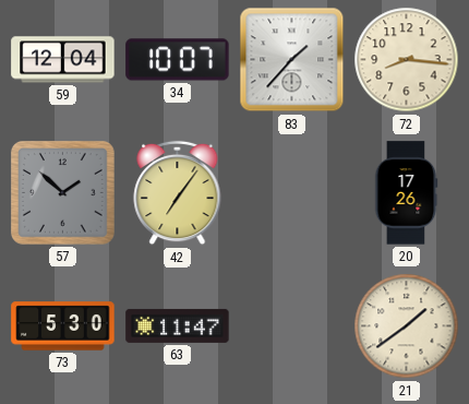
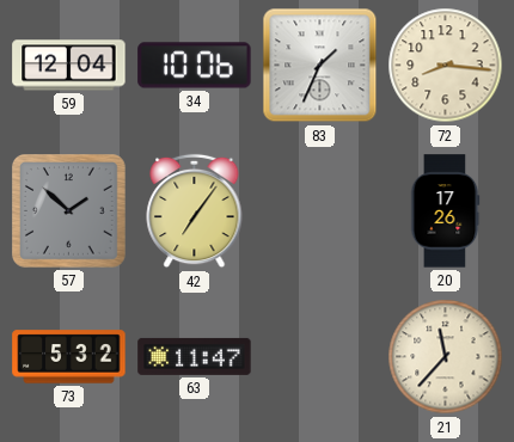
34: 10:07 -> 10:06 (195, 66)
83: 1:37 -> 1:34 (320, 66)
73: 5:30 -> 5:32 (69, 357)
21: 1:39 -> 11:37 (446, 357)
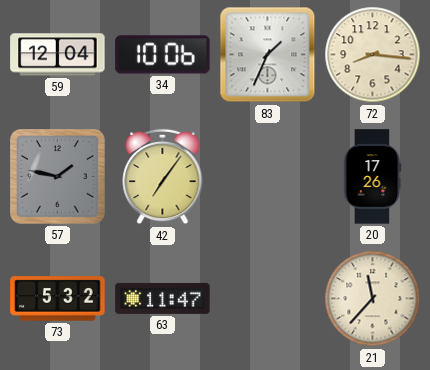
57: 1:52 -> 1:47 (58, 177)
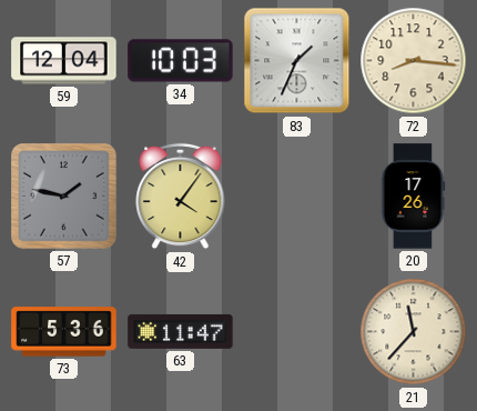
34: 10:06 -> 10:03 (181, 61)
42: 7:06 -> 4:06 (181, 197)
73: 5:32 -> 5:36 (64, 332)
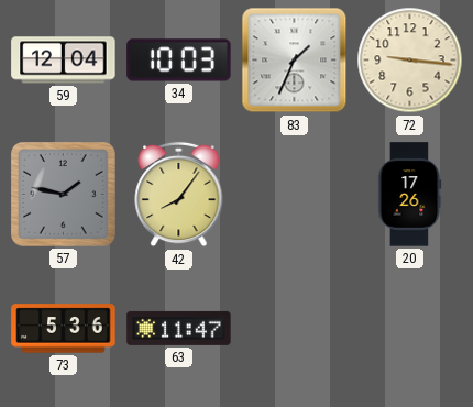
72: 8:16 -> 9:16 (410, 61)
42: 4:06 -> 8:06 (179, 195)
21: 11:37 -> none (414, 332)
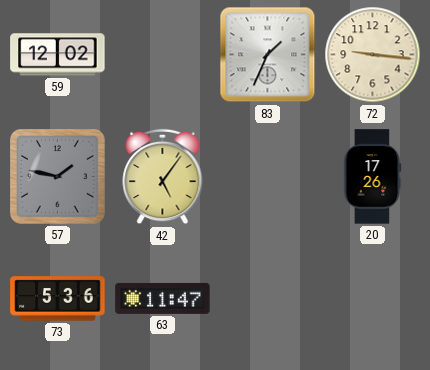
59: 12:04 -> 12:02 (58, 55)
34: 10:03 -> none (179, 61)
42: 8:06 -> 5:06 (163, 177)
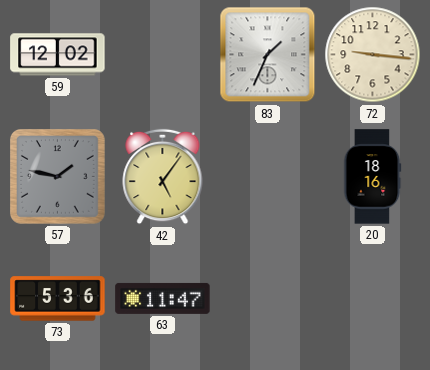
20: 17:26 -> 18:16 (372, 177)
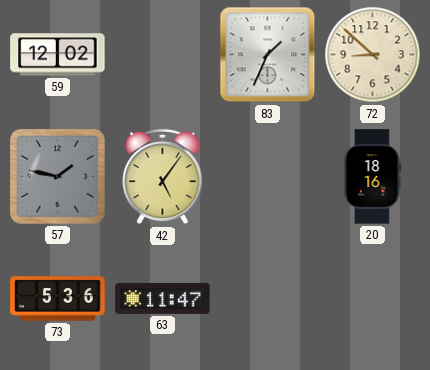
72: 9:16 -> 8:52 (373, 55)
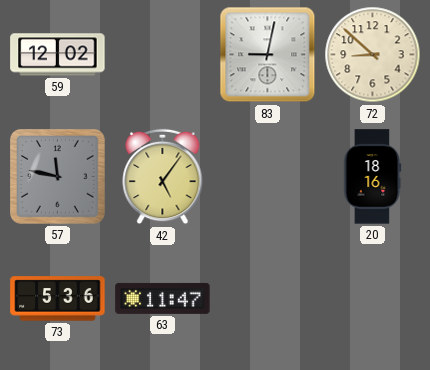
83: 1:34 -> 9:02 (268, 55)
57: 1:47 -> 11:47 (58, 177)
